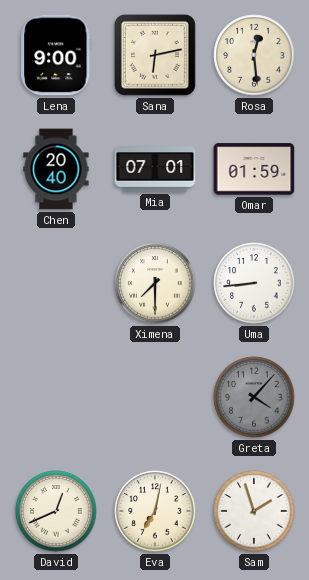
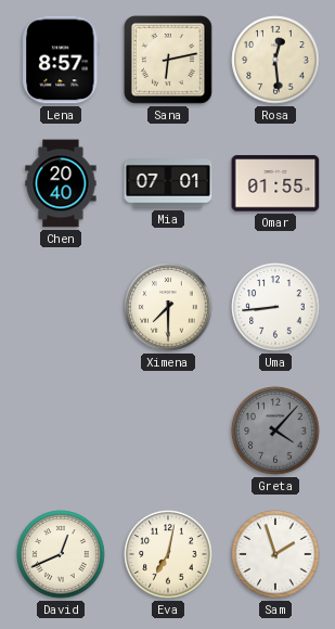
Lena: 9:00 -> 8:57 (61, 60)
Omar: 01:59 -> 01:55 (275, 183)
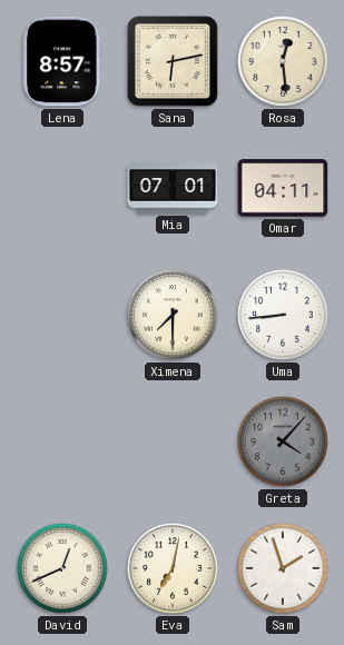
Chen: 20:40 -> none (61, 183)
Omar: 01:55 -> 04:11 (283, 188)
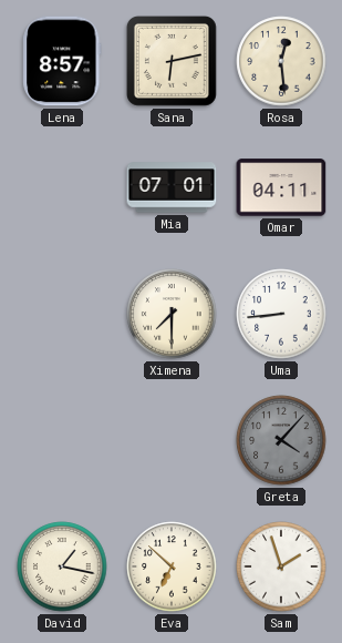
David: 12:41 -> 1:17 (62, 567)
Eva: 7:02 -> 6:52 (172, 567)
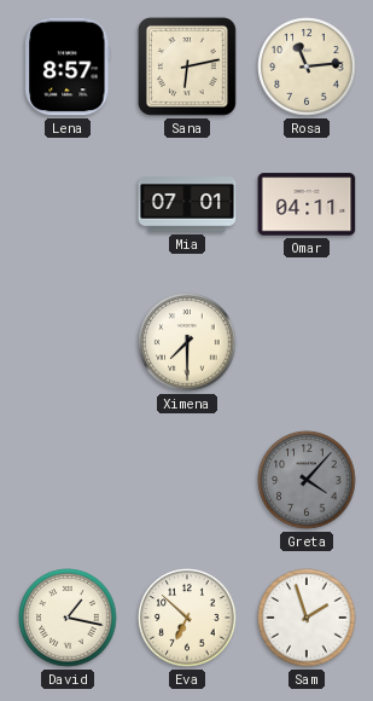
Rosa: 12:29 -> 11:14 (307, 66)
Uma: 8:44 -> none (281, 314)
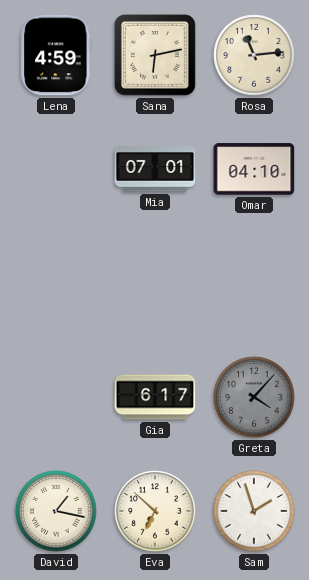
Lena: 8:57 -> 4:59 (56, 55)
Omar: 04:11 -> 04:10 (254, 169)
Ximena: 7:30 -> none (187, 342)
Gia: none -> 6:17 (155, 397)
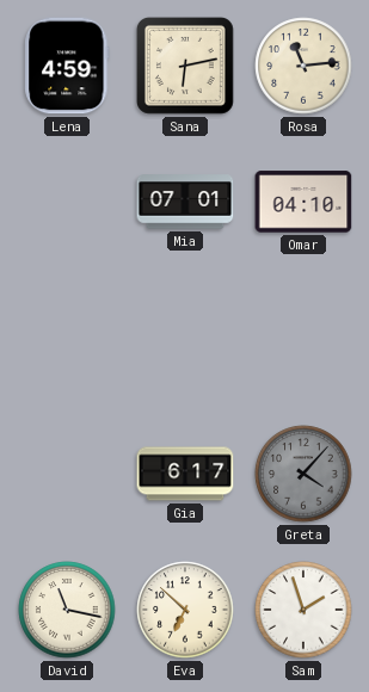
David: 1:17 -> 11:17 (67, 610)
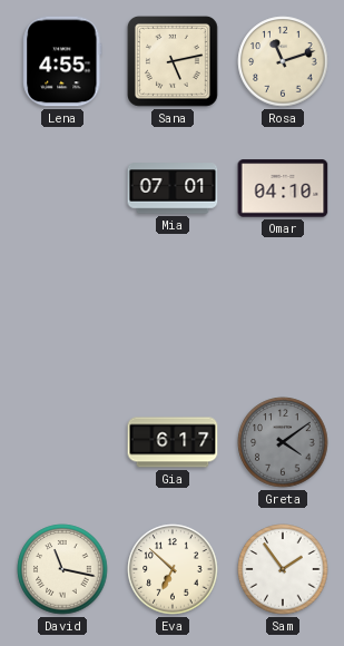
Lena: 4:59 -> 4:55 (62, 61)
Sana: 6:13 -> 5:13 (173, 61)
Rosa: 11:14 -> 11:12 (283, 61)
Greta: 4:07 -> 4:09 (283, 442)
Sam: 1:57 -> 1:54 (283, 569)
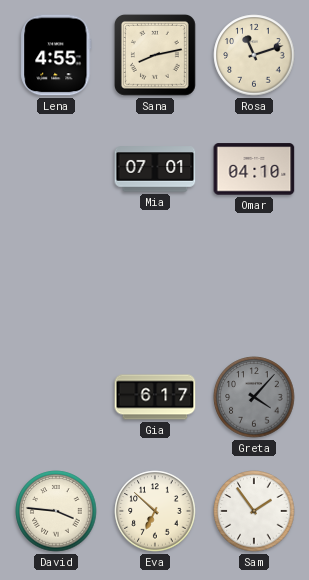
Sana: 5:13 -> 8:13 (155, 55)
Greta: 4:09 -> 4:07 (254, 397)
David: 11:17 -> 3:46 (56, 511)
